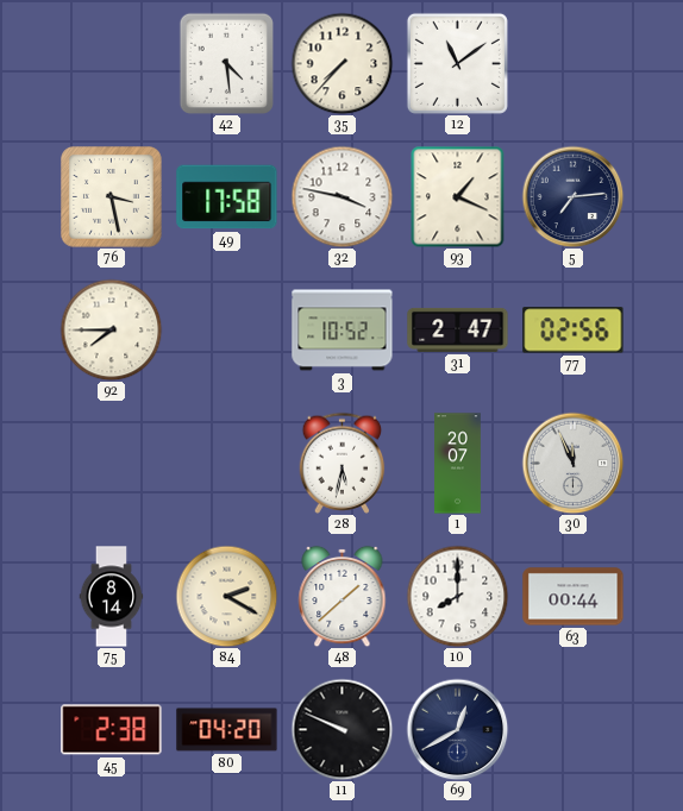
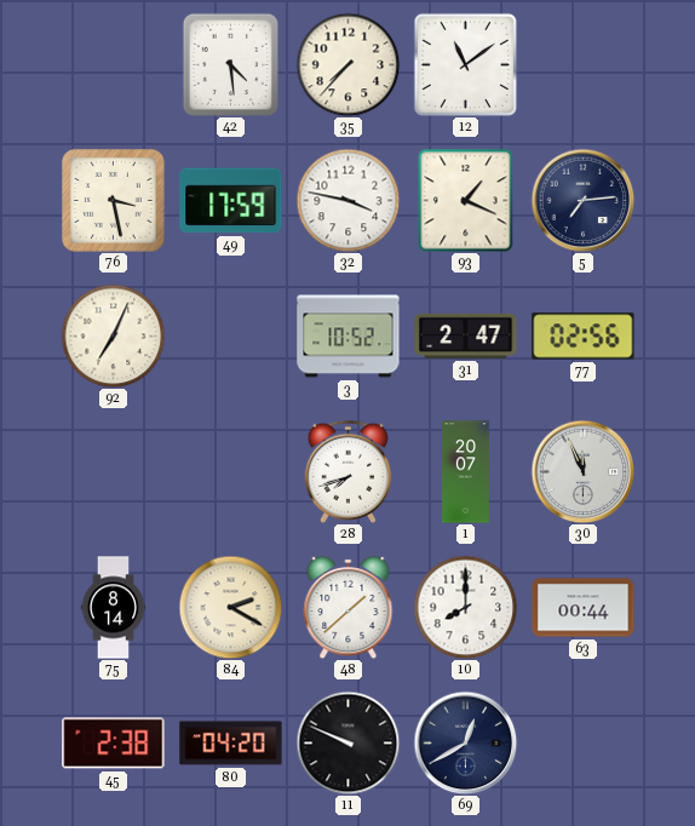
49: 17:58 -> 17:59 (231, 201)
92: 7:45 -> 7:04 (113, 335)
28: 5:32 -> 7:42 (349, 471)
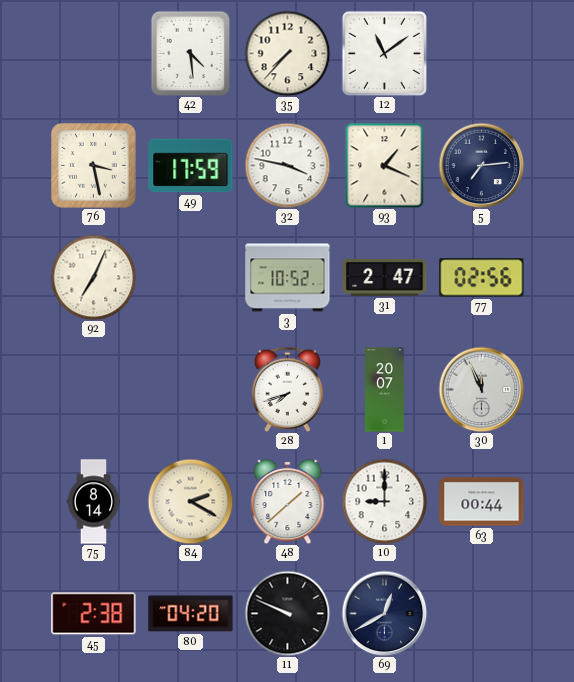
10: 8:00 -> 9:00 (384, 501)
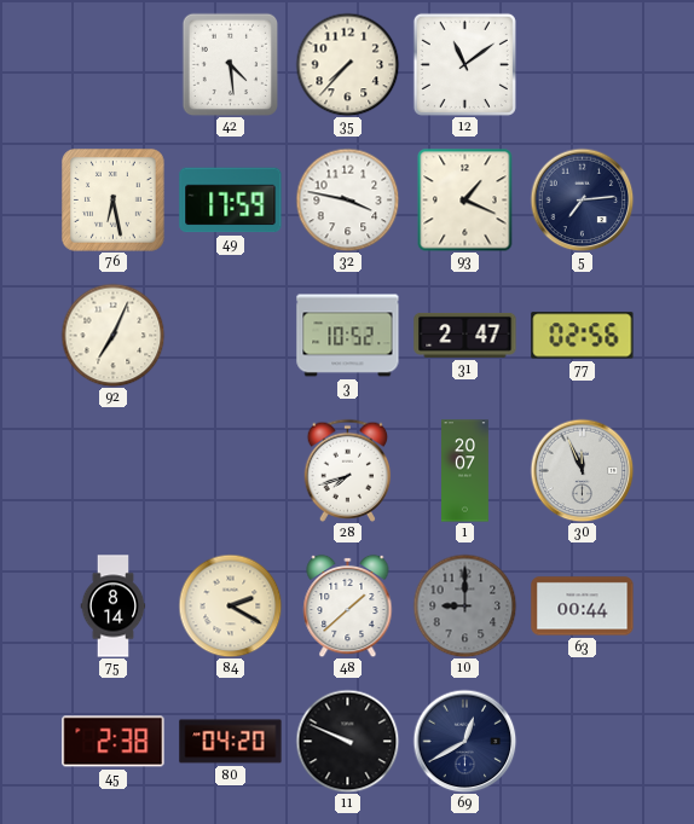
76: 3:28 -> 6:28 (114, 201)
10 dial: white -> grey (464, 605)
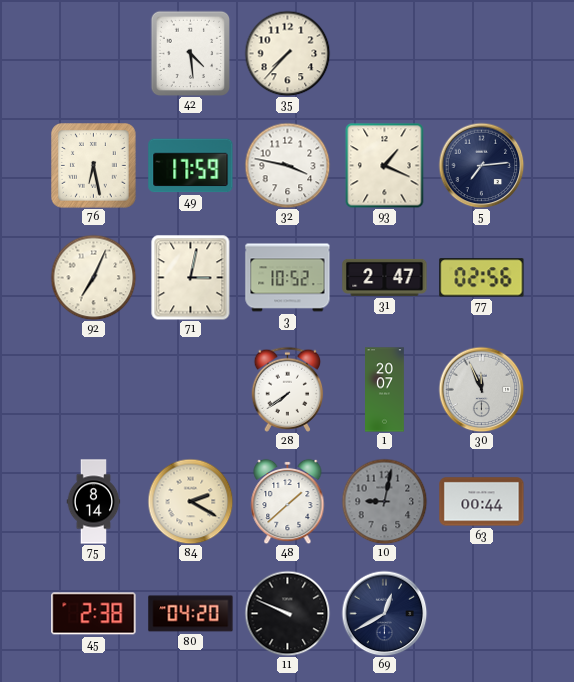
12: 11:09 -> none (464, 64)
71: none -> 3:02 (191, 277)
28: 7:42 -> 7:39 (288, 389)
10: 9:00 -> 9:02 (384, 501)
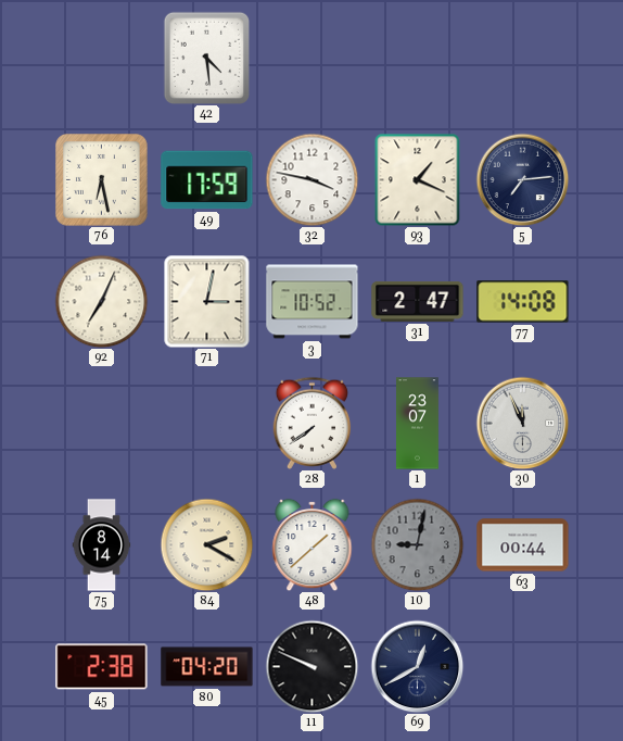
35: 7:37 -> none (287, 53)
77: 02:56 -> 14:08 (523, 302)
1: 20:07 -> 23:07 (418, 424)
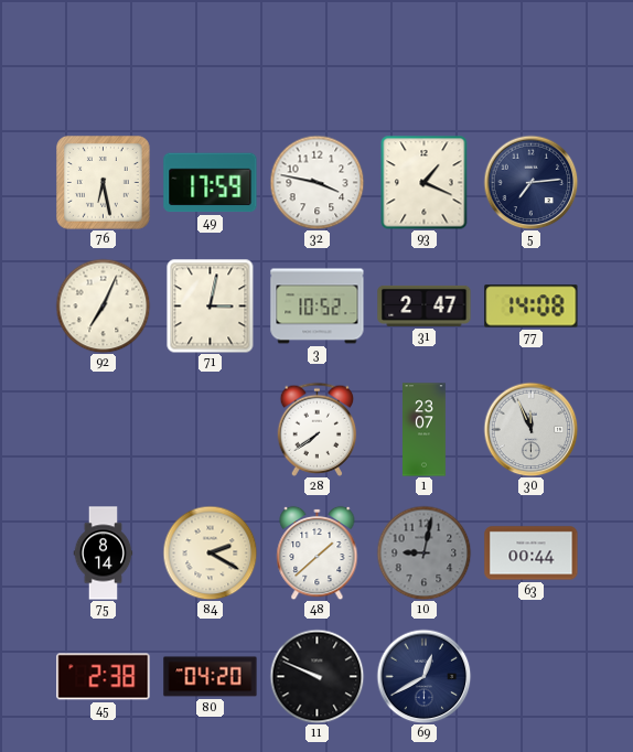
42: 4:29 -> none (206, 58)
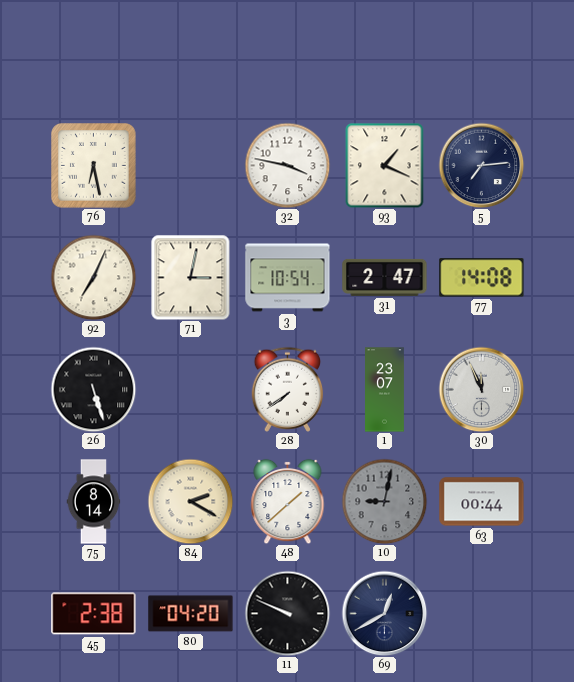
49: 17:59 -> none (211, 183)
3: 10:52 -> 10:54 (288, 278)
26: none -> 5:27 (93, 389)
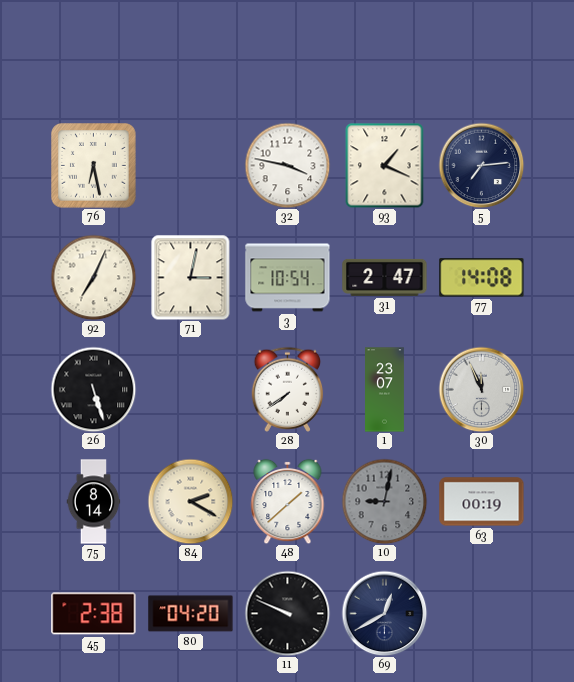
63: 00:44 -> 00:19 (482, 502)
